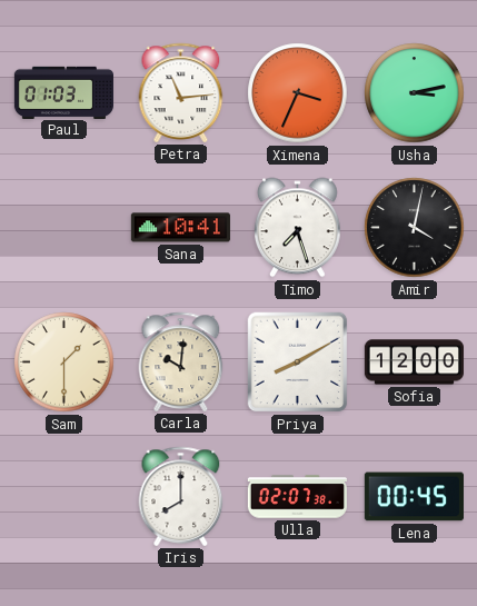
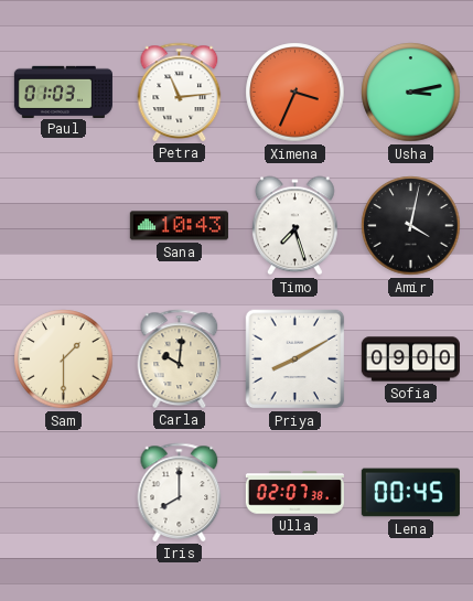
Sana: 10:41 -> 10:43 (179, 226)
Sofia: 12:00 -> 09:00 (410, 359)
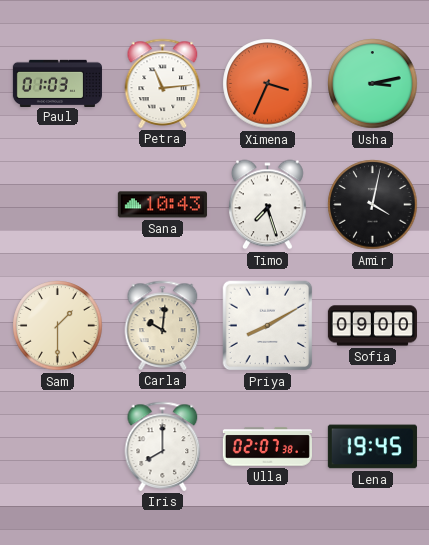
Lena: 00:45 -> 19:45 (372, 447)
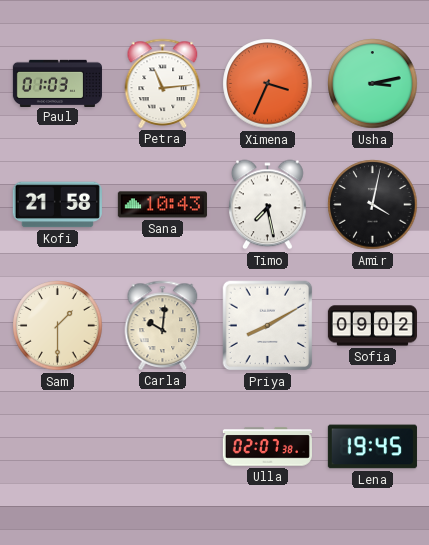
Kofi: none -> 21:58 (57, 205)
Timo: 7:27 -> 7:28 (268, 205)
Sofia: 09:00 -> 09:02 (372, 326)
Iris: 8:00 -> none (163, 446)
